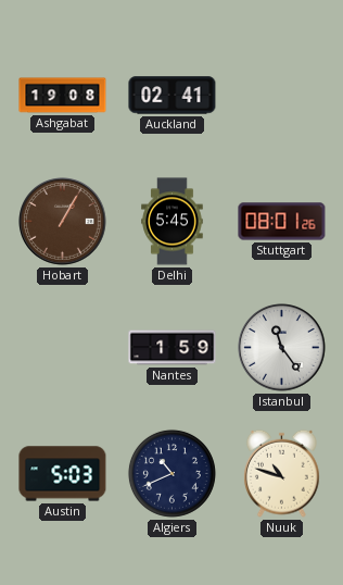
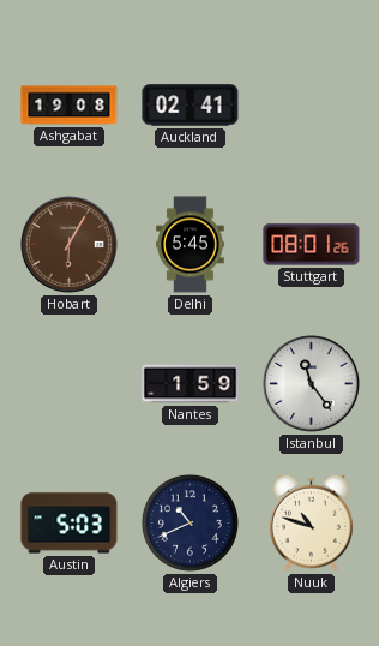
Hobart: 1:05 -> 6:05 (70, 245)
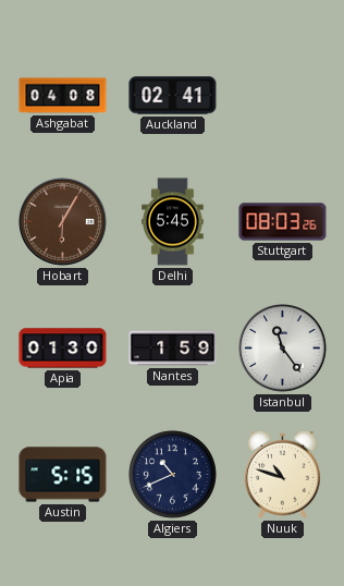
Ashgabat: 19:08 -> 04:08 (63, 96)
Stuttgart: 08:01 -> 08:03 (283, 222)
Apia: none -> 01:30 (63, 349)
Austin: 5:03 -> 5:15 (63, 475)
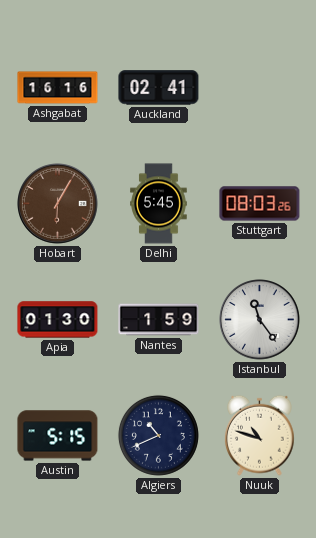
Ashgabat: 04:08 -> 16:16 (58, 88)
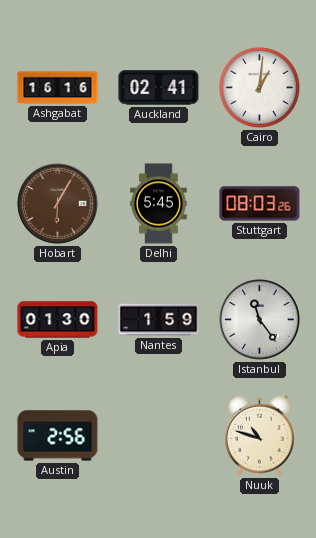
Cairo: none -> 1:01 (259, 87)
Austin: 5:15 -> 2:56 (58, 436)
Algiers: 10:41 -> none (158, 435)
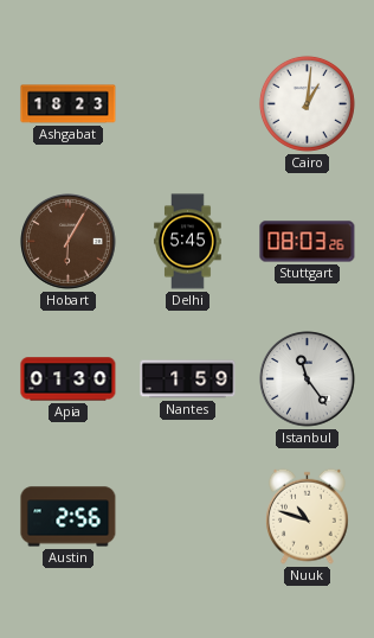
Ashgabat: 16:16 -> 18:23 (69, 104)
Auckland: 02:41 -> none (159, 88)
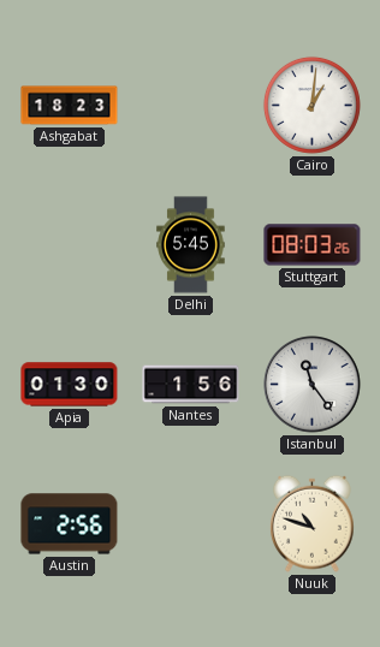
Hobart: 6:05 -> none (69, 242)
Nantes: 1:59 -> 1:56 (191, 385)
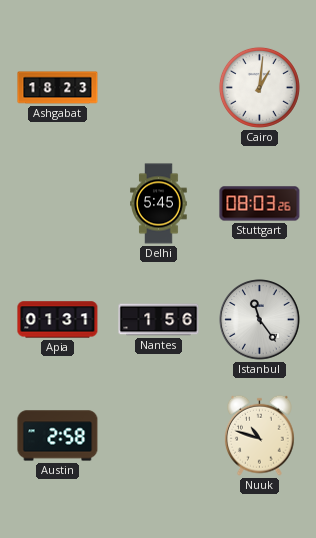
Apia: 01:30 -> 01:31 (58, 320)
Austin: 2:56 -> 2:58 (58, 436)
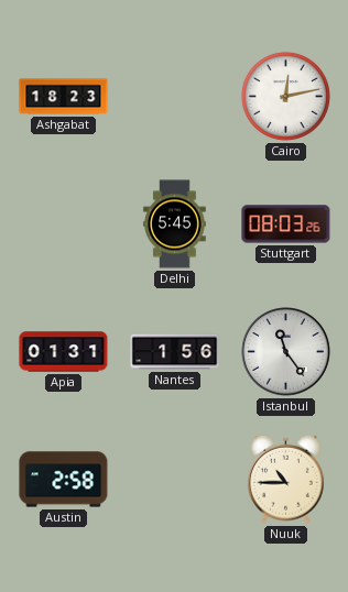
Cairo: 1:01 -> 12:13 (285, 96)
Nuuk: 10:48 -> 10:45 (286, 479)
